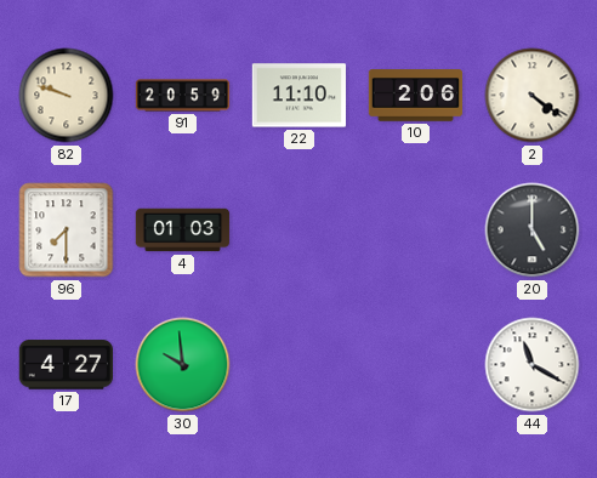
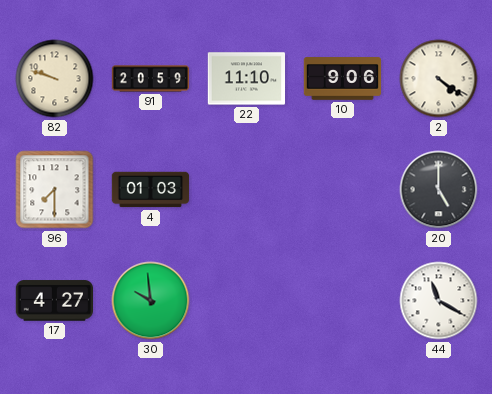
10: 2:06 -> 9:06 (343, 79)
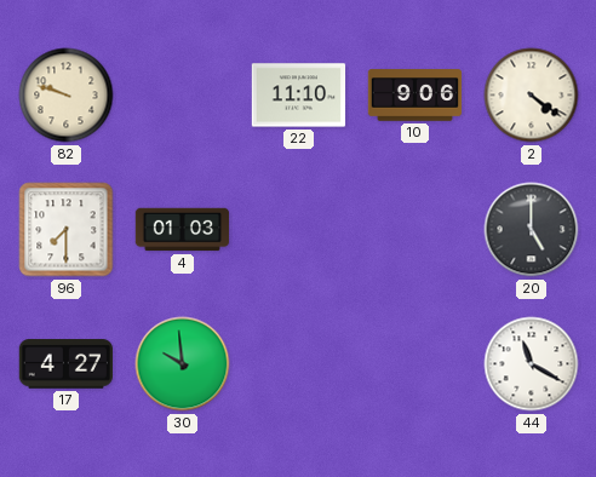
91: 20:59 -> none (151, 79)
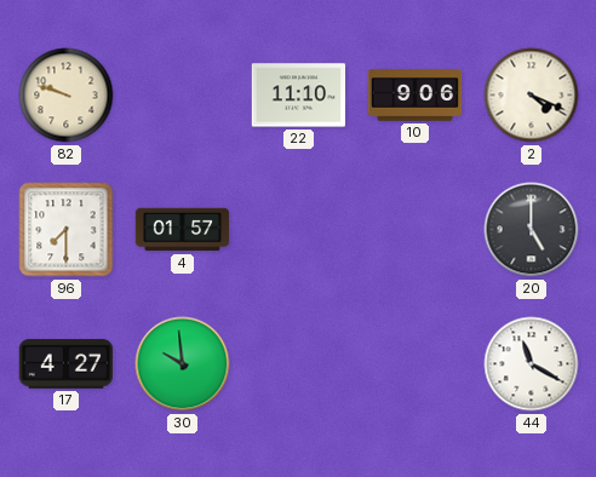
2: 4:21 -> 4:19 (532, 96)
4: 01:03 -> 01:57 (183, 230)
